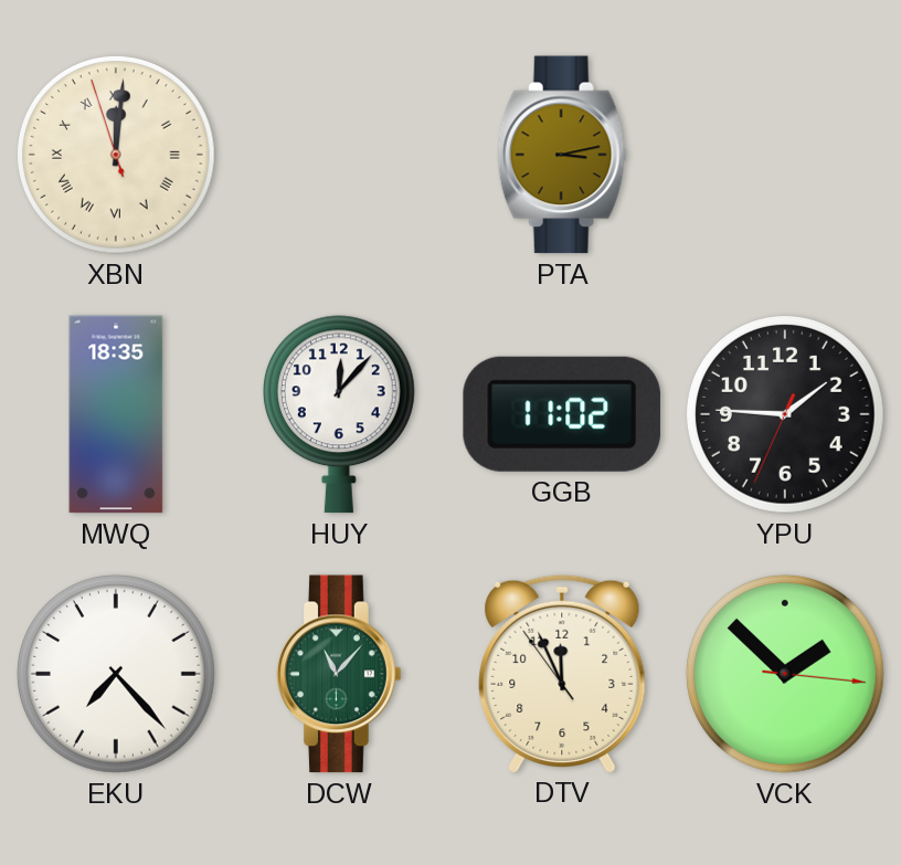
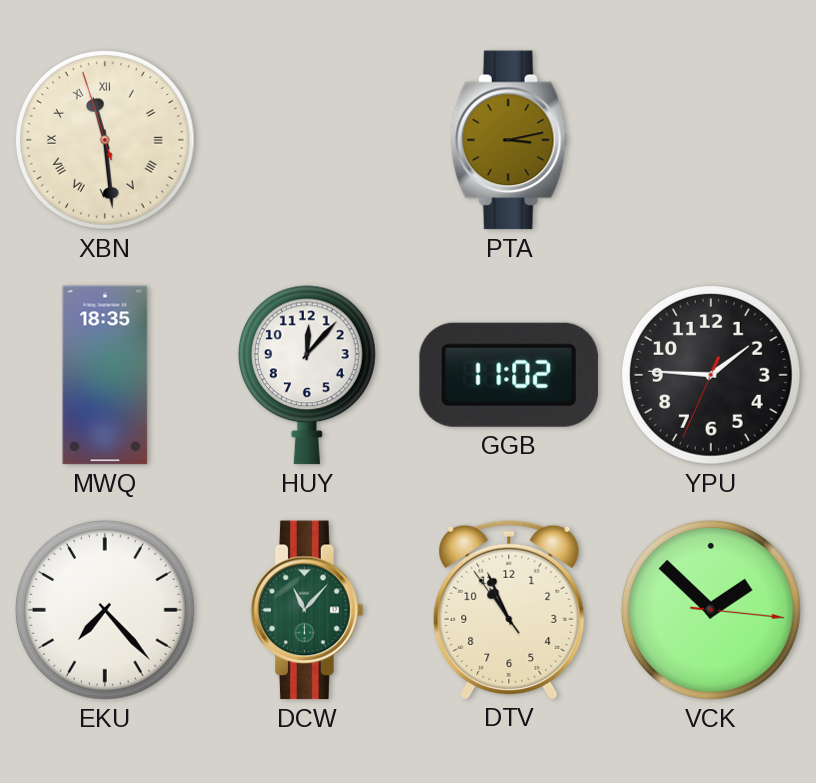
XBN: 12:00 -> 11:28 (105, 140)
DTV: 11:55 -> 10:55 (509, 609)
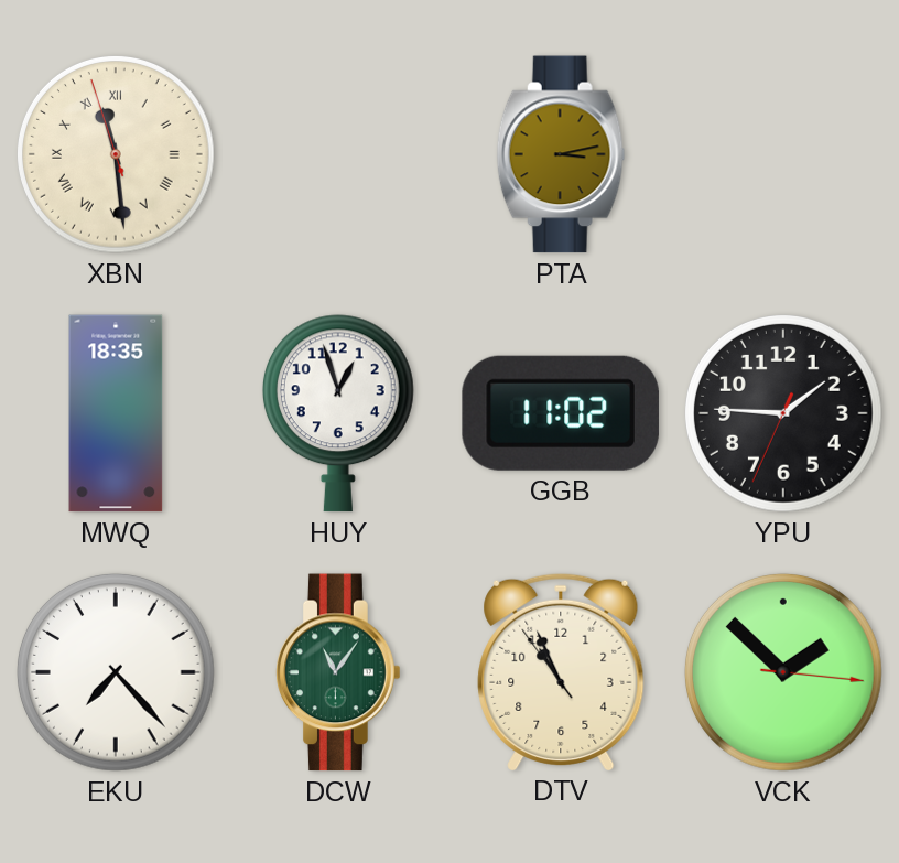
HUY: 12:07 -> 12:57 (338, 413)
DCW: 11:07 -> 11:06 (338, 672)
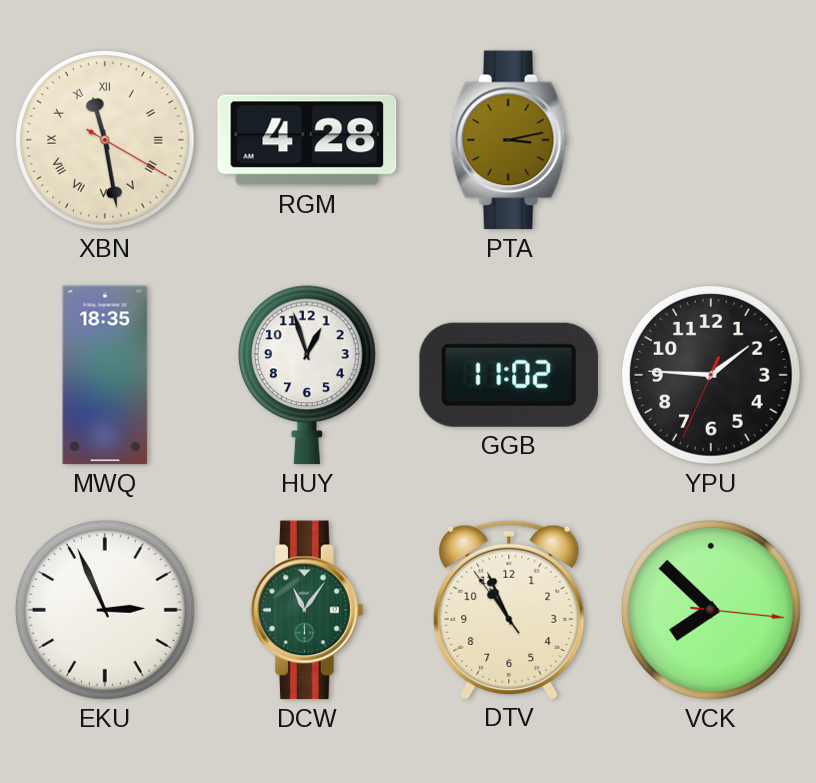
XBN: 11:28:57 -> 11:28:20 (105, 140)
RGM: none -> 4:28 (307, 140)
EKU: 7:23 -> 2:56 (105, 610)
VCK: 1:52 -> 7:52 (711, 610)
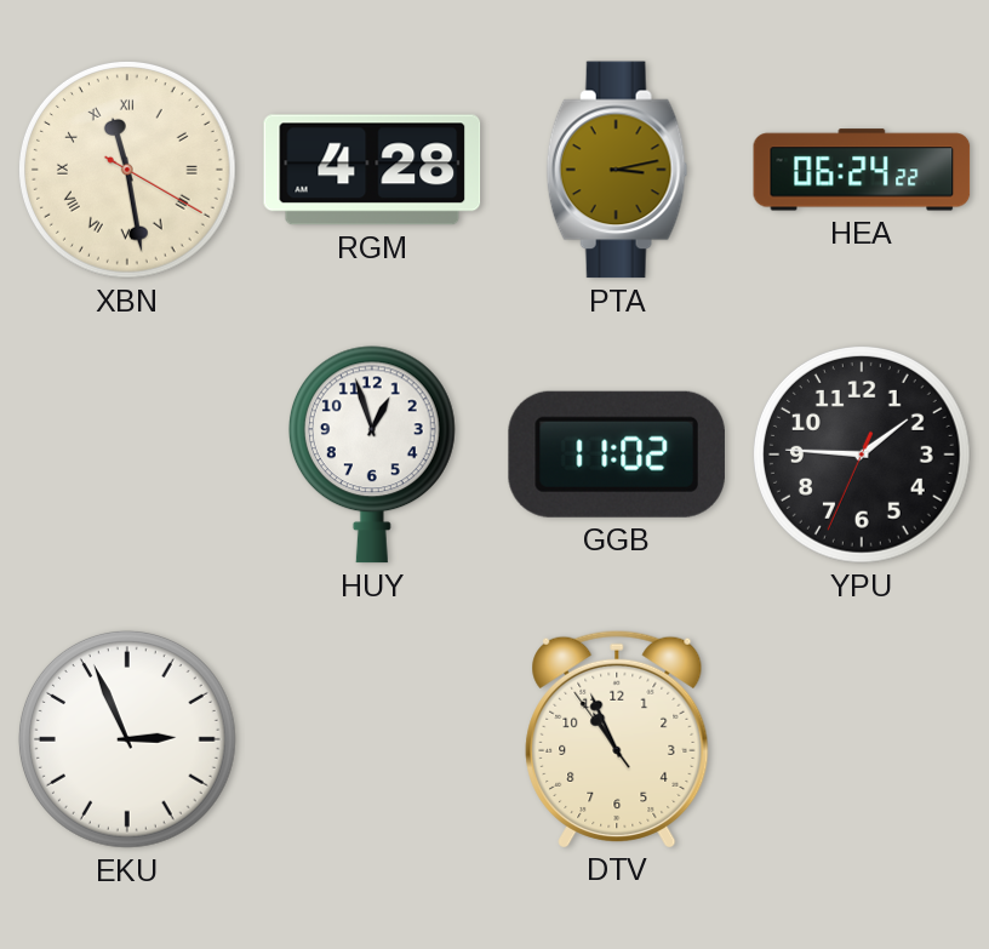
HEA: none -> 06:24 (862, 170)
MWQ: 18:35 -> none (105, 375)
DCW: 11:06 -> none (307, 610)
VCK: 7:52 -> none (711, 610)
